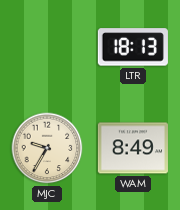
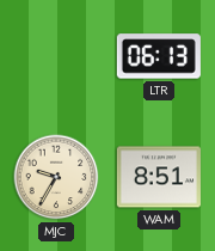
LTR: 18:13 -> 06:13 (159, 56)
WAM: 8:49 -> 8:51 (159, 177)
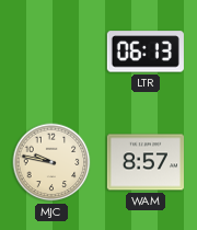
MJC: 9:35 -> 9:47 (51, 162)
WAM: 8:51 -> 8:57 (146, 162)
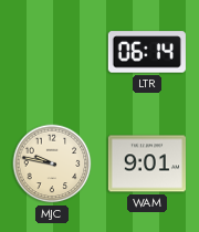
LTR: 06:13 -> 06:14 (147, 52)
WAM: 8:57 -> 9:01 (147, 164)
